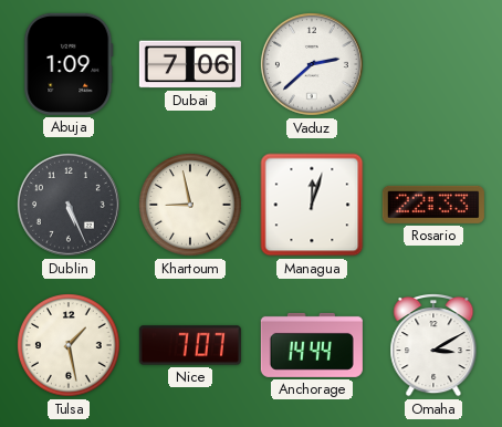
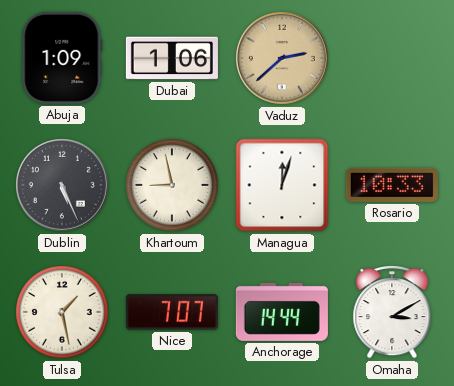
Dubai: 7:06 -> 1:06 (172, 58)
Vaduz dial: white -> champagne (282, 58)
Rosario: 22:33 -> 10:33 (392, 185)
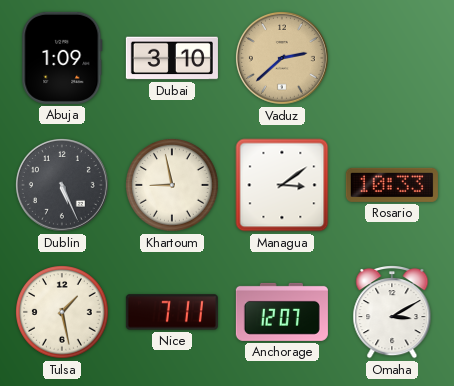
Dubai: 1:06 -> 3:10 (172, 58)
Managua: 12:03 -> 3:09 (282, 185)
Nice: 7:07 -> 7:11 (172, 312)
Anchorage: 14:44 -> 12:07 (282, 312)
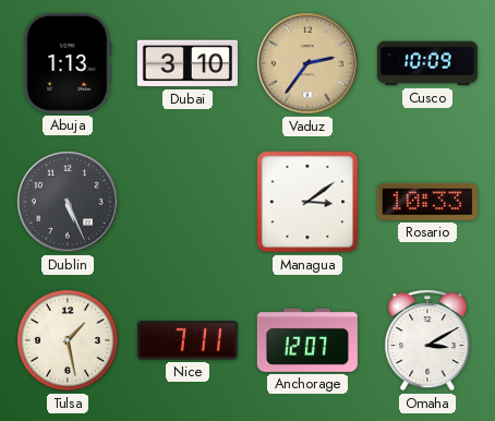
Abuja: 1:09 -> 1:13 (68, 63)
Vaduz: 2:38 -> 2:36 (307, 63)
Cusco: none -> 10:09 (427, 63)
Khartoum: 8:58 -> none (173, 186)
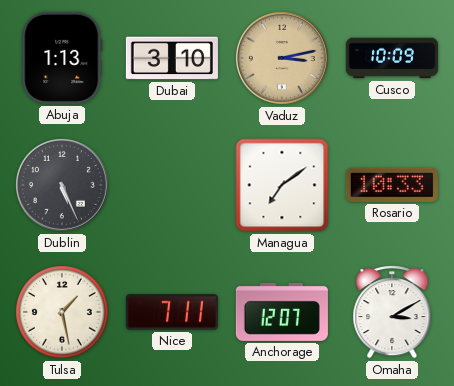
Vaduz: 2:36 -> 3:13 (282, 58)
Managua: 3:09 -> 7:09 (282, 185)
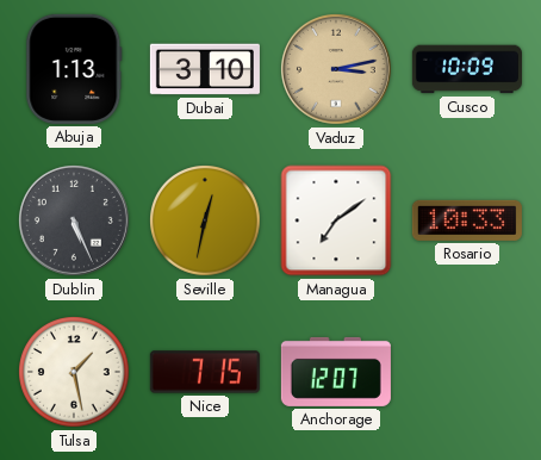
Seville: none -> 12:32 (206, 222)
Nice: 7:11 -> 7:15 (205, 372)
Omaha: 3:10 -> none (392, 313)
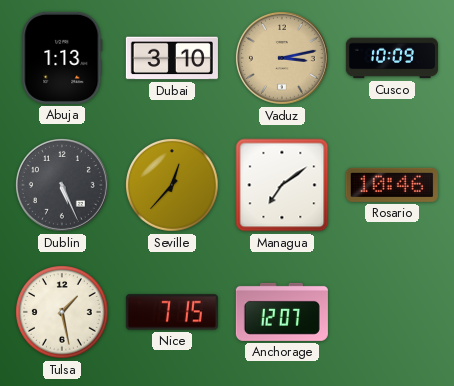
Seville: 12:32 -> 12:37 (173, 186)
Rosario: 10:33 -> 10:46 (392, 185)
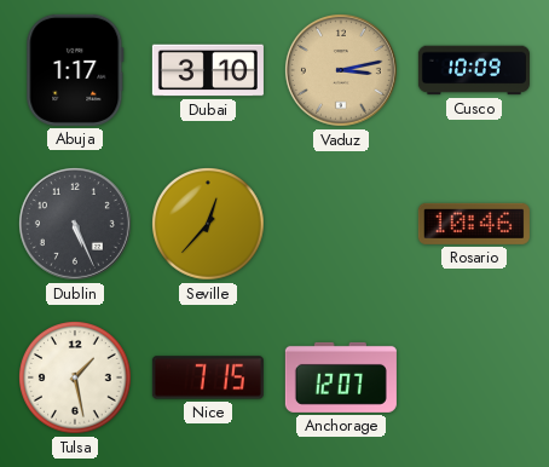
Abuja: 1:13 -> 1:17 (75, 70)
Managua: 7:09 -> none (282, 185)
